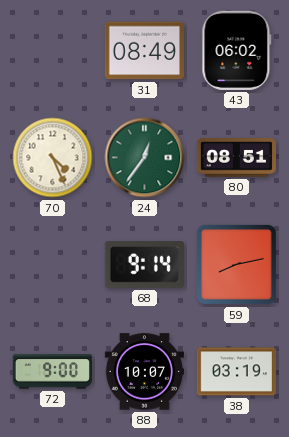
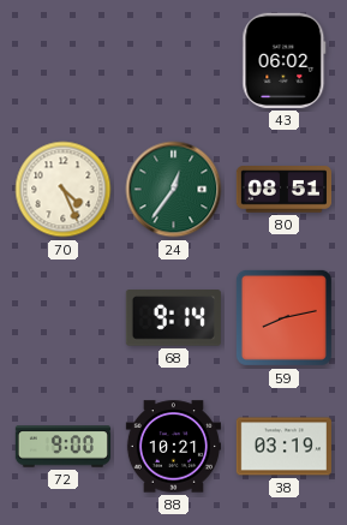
31: 08:49 -> none (144, 51)
88: 10:07 -> 10:21 (173, 447)
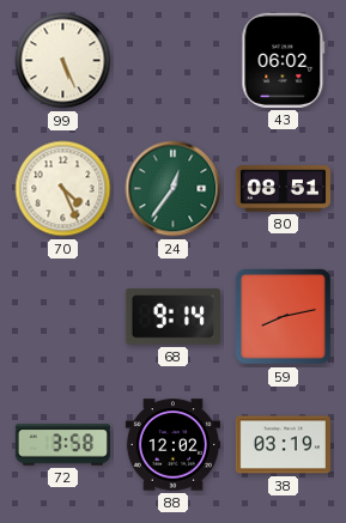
99: none -> 5:26 (63, 61)
72: 9:00 -> 3:58 (62, 445)
88: 10:21 -> 12:02 (172, 445)
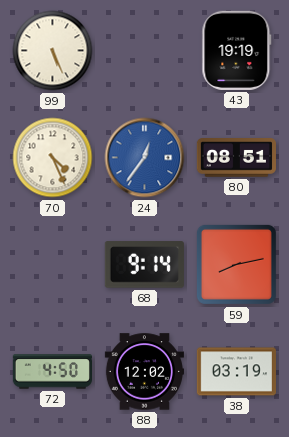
43: 06:02 -> 19:19 (237, 50)
24 dial: green -> blue (145, 158)
72: 3:58 -> 4:50 (52, 372)
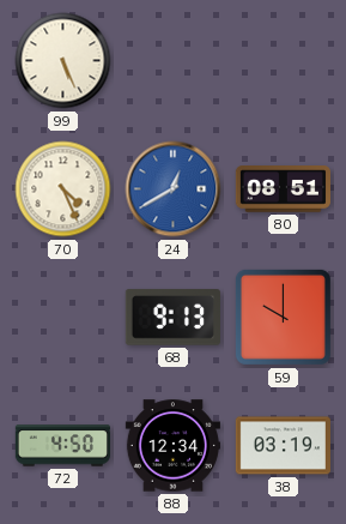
43: 19:19 -> none (237, 50)
24: 12:36 -> 12:40 (174, 189)
68: 9:14 -> 9:13 (172, 318)
59: 8:13 -> 10:00 (283, 317)
88: 12:02 -> 12:34 (172, 446)
